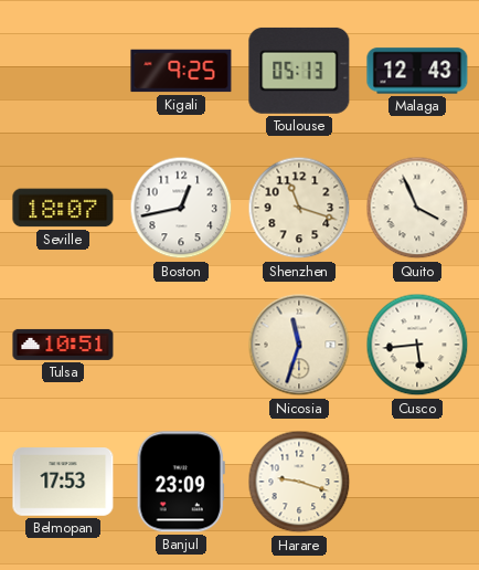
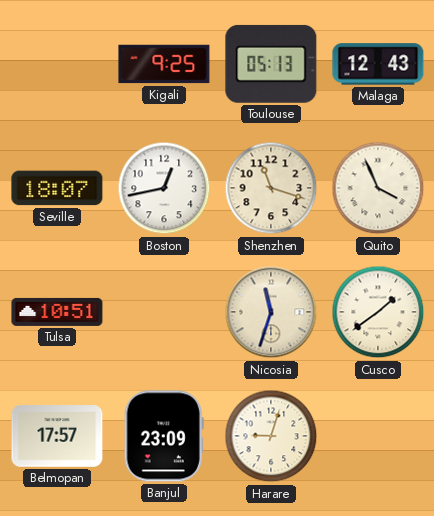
Cusco: 5:44 -> 1:39 (378, 312)
Belmopan: 17:53 -> 17:57 (57, 436)
Harare: 9:18 -> 9:03 (271, 436)
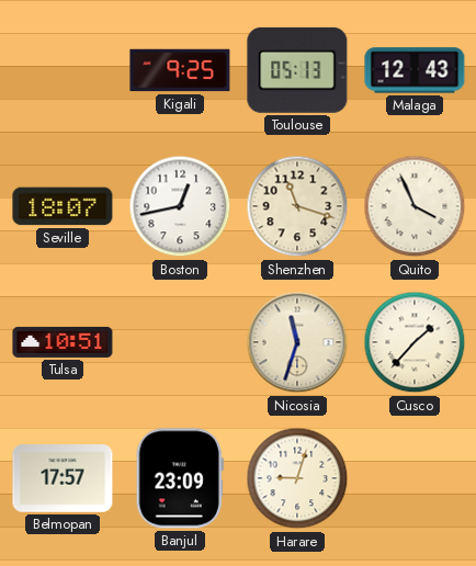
Cusco: 1:39 -> 1:37 (415, 342)
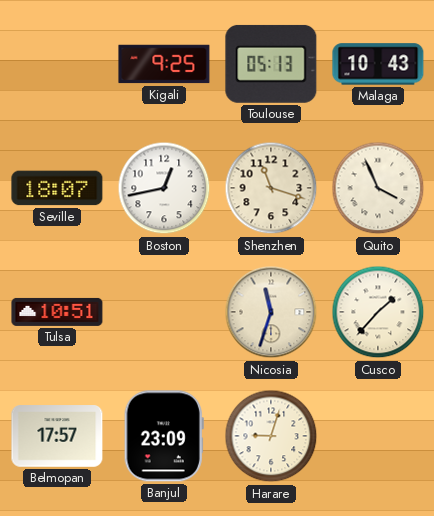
Malaga: 12:43 -> 10:43 (378, 64)
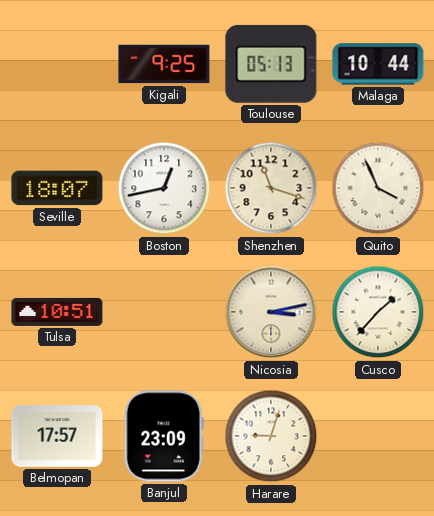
Malaga: 10:43 -> 10:44 (378, 64)
Nicosia: 11:33 -> 3:13 (271, 312)
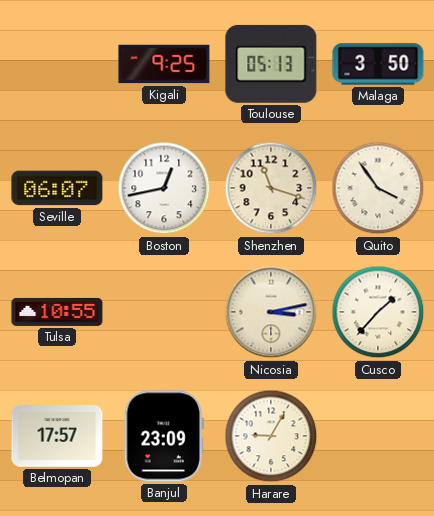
Malaga: 10:44 -> 3:50 (378, 64)
Seville: 18:07 -> 06:07 (57, 188)
Quito: 3:56 -> 3:54 (378, 188)
Tulsa: 10:51 -> 10:55 (57, 312)
Harare: 9:03 -> 9:05 (271, 436)
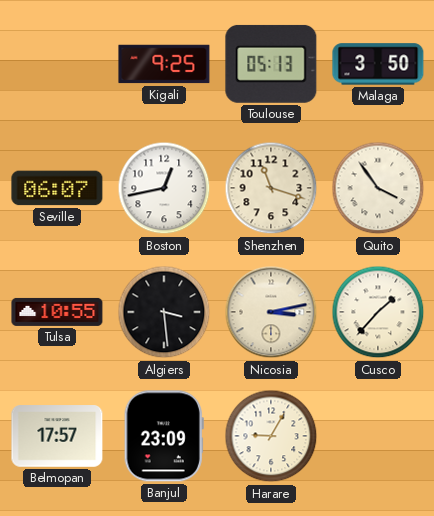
Algiers: none -> 3:29 (164, 312)
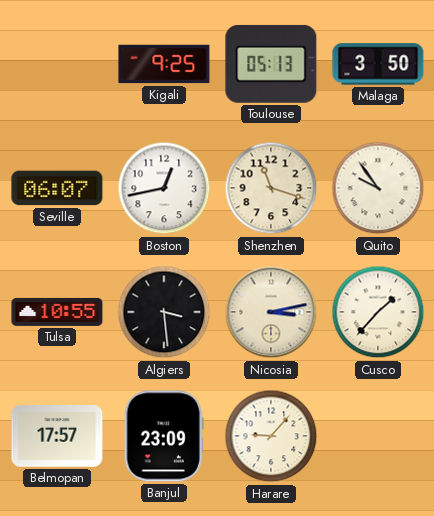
Quito: 3:54 -> 9:54 (378, 188)
Harare: 9:05 -> 9:07 (271, 436)
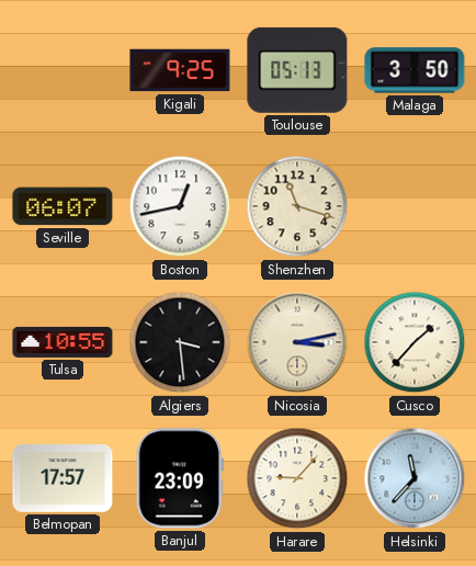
Quito: 9:54 -> none (378, 188)
Helsinki: none -> 11:37 (415, 478)
